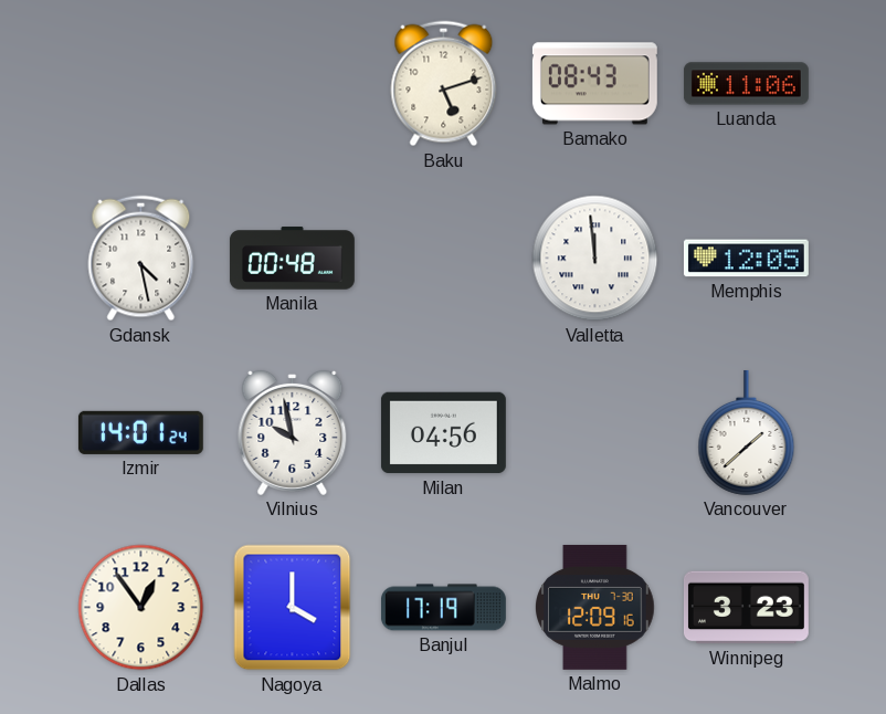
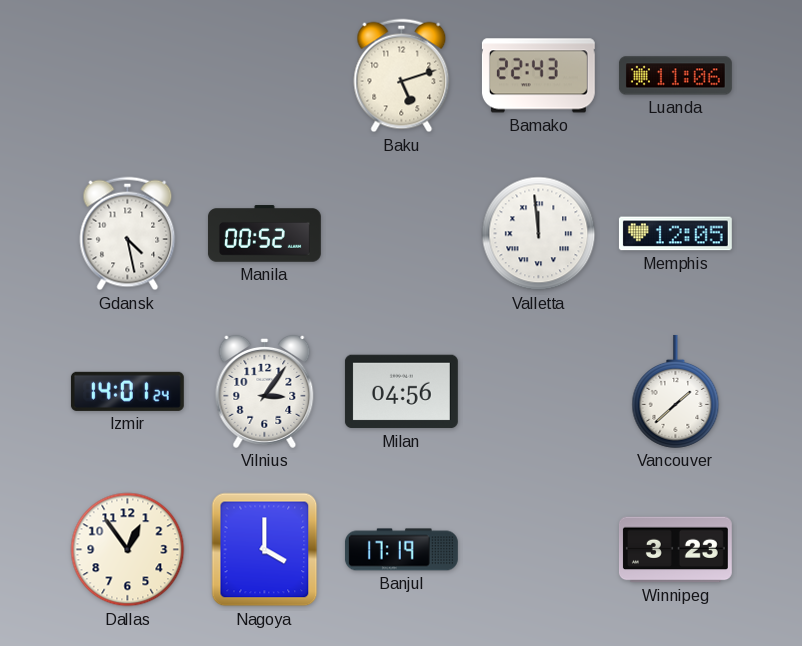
Bamako: 08:43 -> 22:43 (538, 76)
Manila: 00:48 -> 00:52 (264, 234)
Vilnius: 9:58 -> 3:06 (265, 391)
Malmo: 12:09 -> none (595, 607)
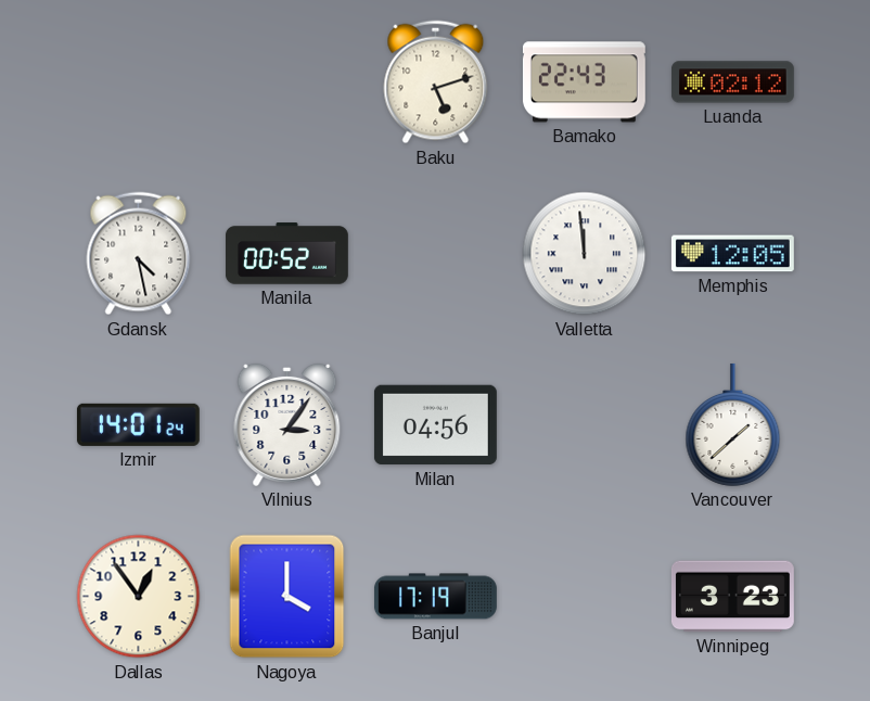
Luanda: 11:06 -> 02:12 (732, 82)
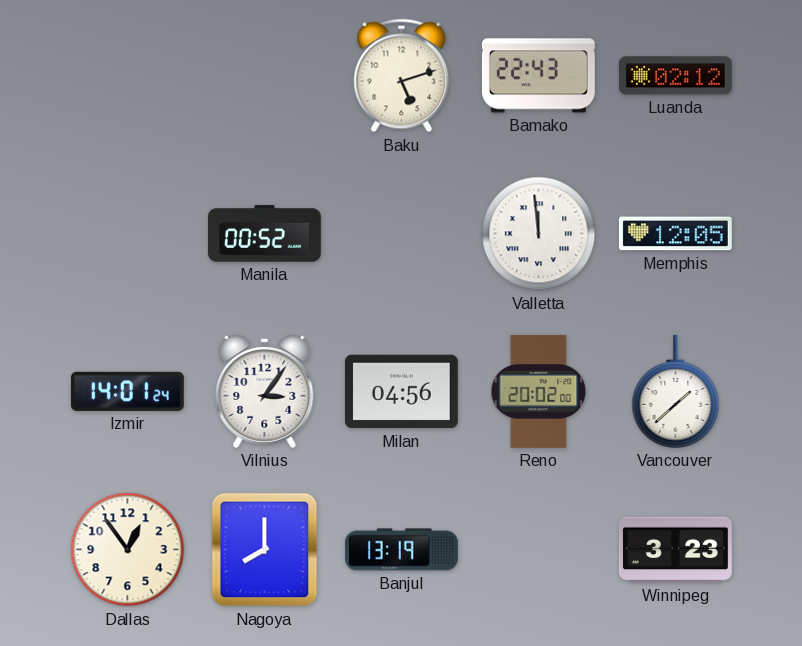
Gdansk: 4:28 -> none (139, 254)
Reno: none -> 20:02 (539, 391)
Nagoya: 4:00 -> 8:00 (265, 550)
Banjul: 17:19 -> 13:19 (401, 550)
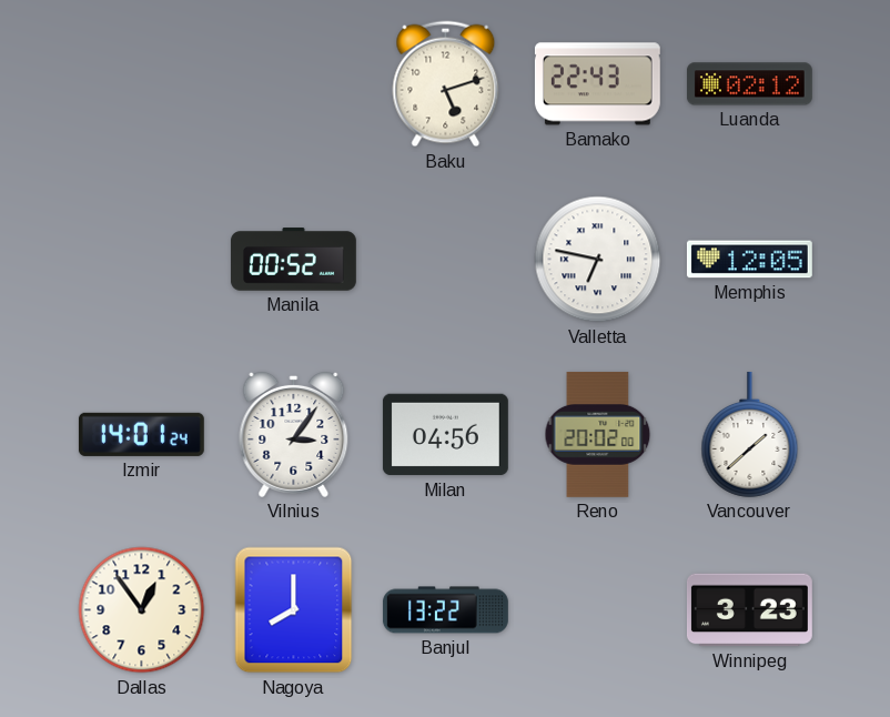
Valletta: 11:59 -> 6:47 (598, 260)
Banjul: 13:19 -> 13:22 (445, 610)
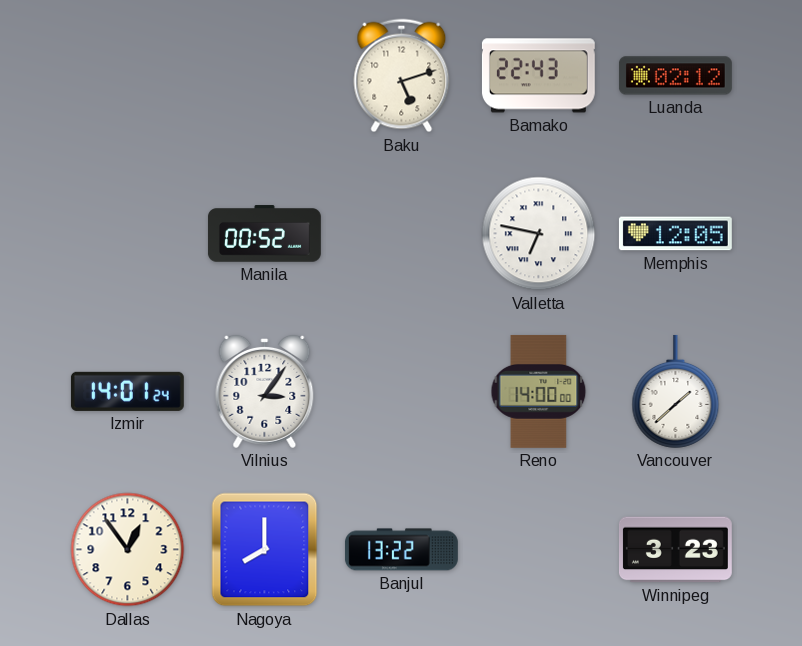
Milan: 04:56 -> none (445, 435)
Reno: 20:02 -> 14:00 (539, 391)
